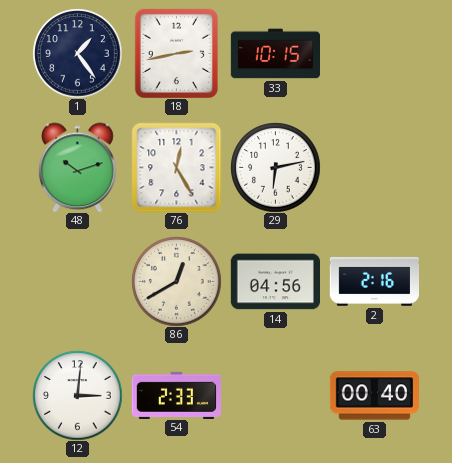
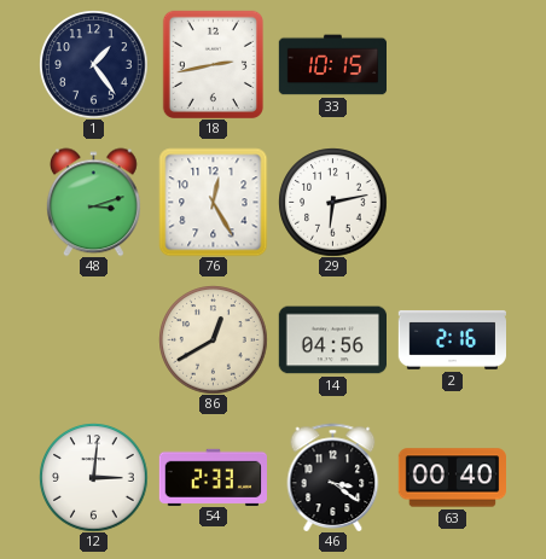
48: 10:12 -> 3:12 (93, 202)
46: none -> 3:21 (333, 477)
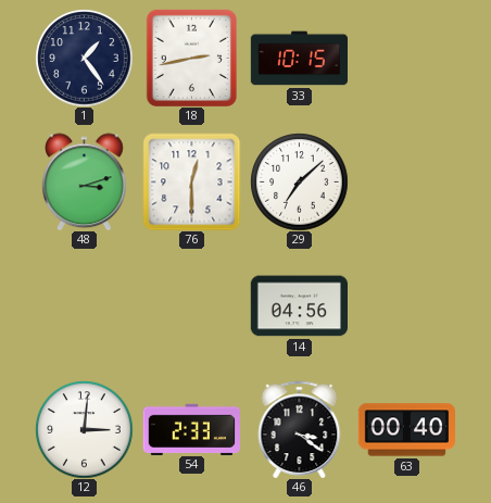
76: 12:25 -> 12:30 (191, 181)
29: 6:13 -> 7:08 (299, 181)
86: 12:40 -> none (213, 339)
2: 2:16 -> none (452, 339)
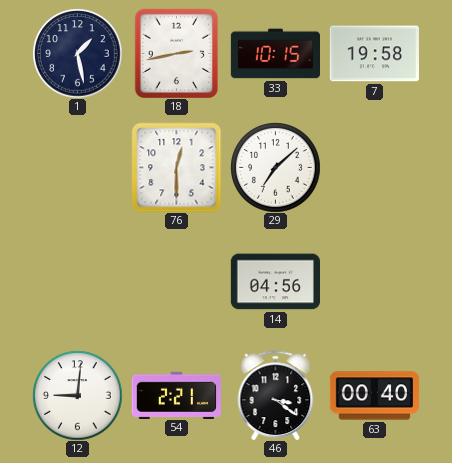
1: 1:24 -> 1:28 (77, 53)
7: none -> 19:58 (374, 54)
48: 3:12 -> none (84, 181)
12: 3:01 -> 9:01 (77, 395)
54: 2:33 -> 2:21 (176, 395)
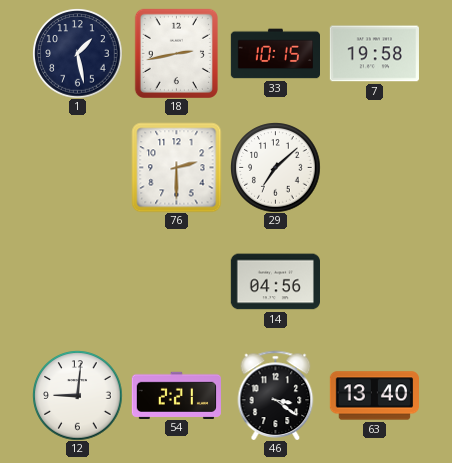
76: 12:30 -> 2:30 (176, 167)
63: 00:40 -> 13:40 (374, 396)
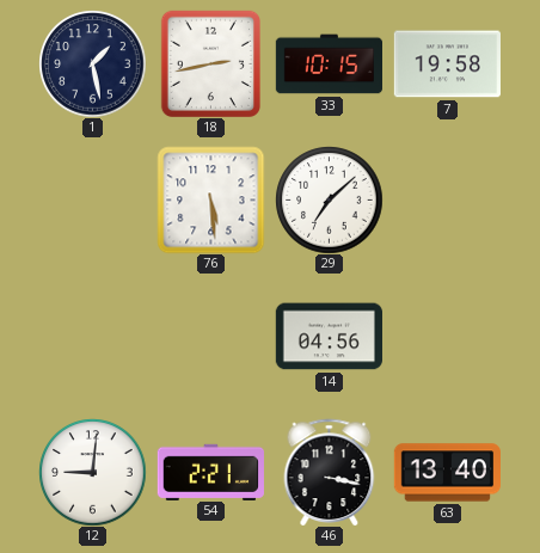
76: 2:30 -> 5:29 (210, 199)
46: 3:21 -> 3:17 (330, 472)
